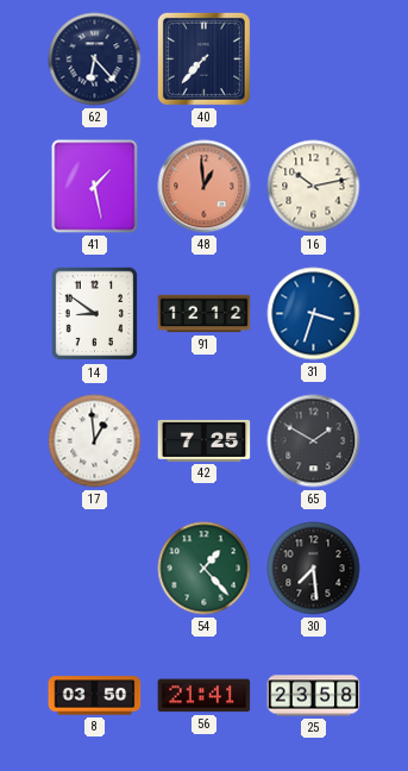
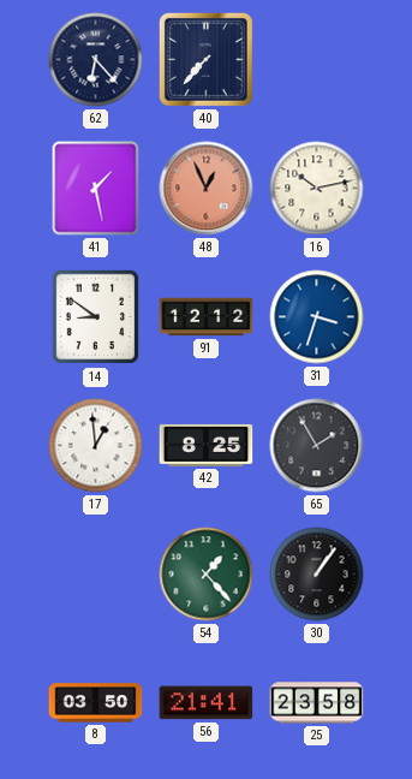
48: 12:59 -> 12:56 (207, 189)
42: 7:25 -> 8:25 (207, 445)
65: 1:50 -> 1:55 (317, 446)
30: 7:29 -> 1:06 (317, 575)
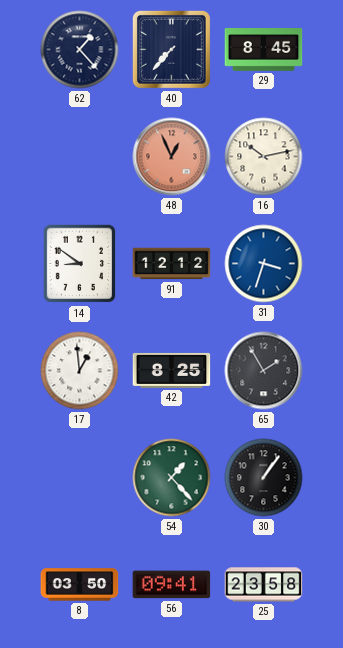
62: 6:23 -> 1:23 (80, 50)
29: none -> 8:45 (264, 50)
41: 1:28 -> none (96, 189)
56: 21:41 -> 09:41 (172, 585)
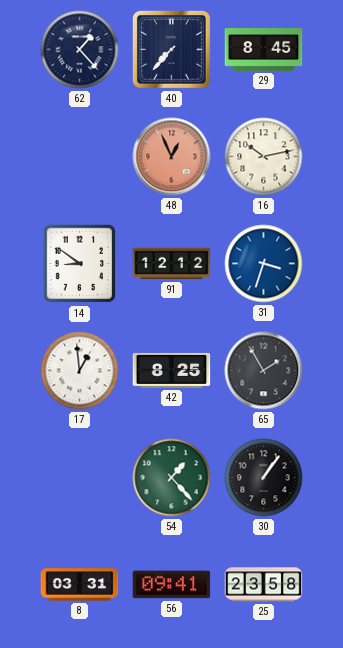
8: 03:50 -> 03:31 (80, 585)
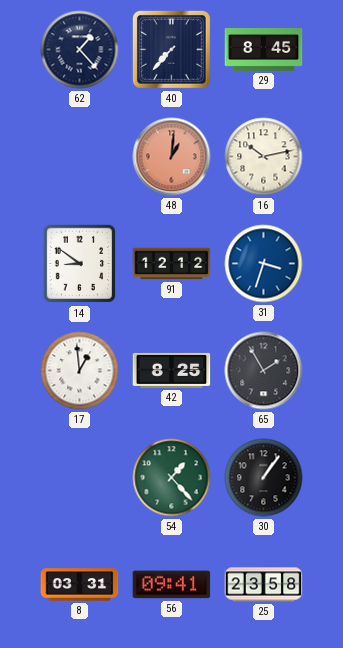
48: 12:56 -> 1:01 (172, 157)
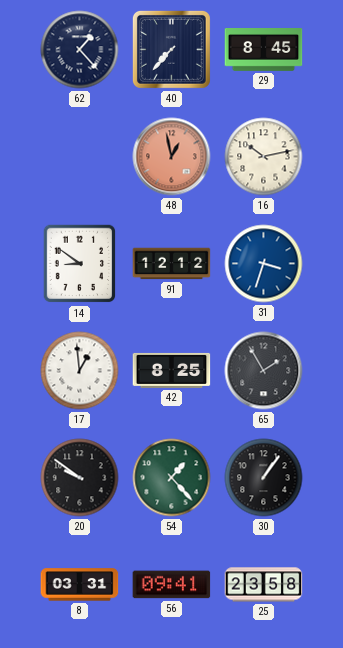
48: 1:01 -> 12:58 (172, 157)
20: none -> 9:51 (80, 478)
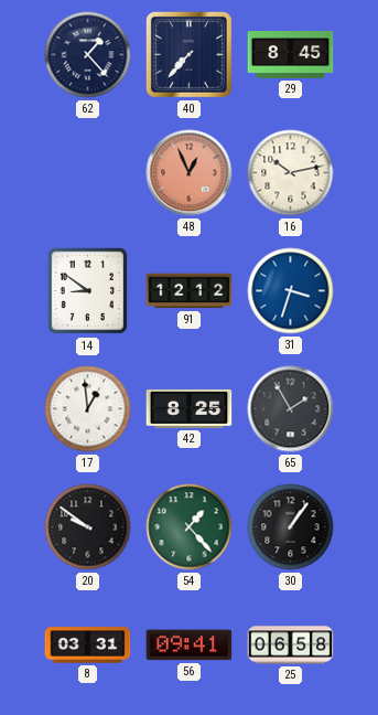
48: 12:58 -> 12:56 (190, 173)
25: 23:58 -> 06:58 (291, 645)
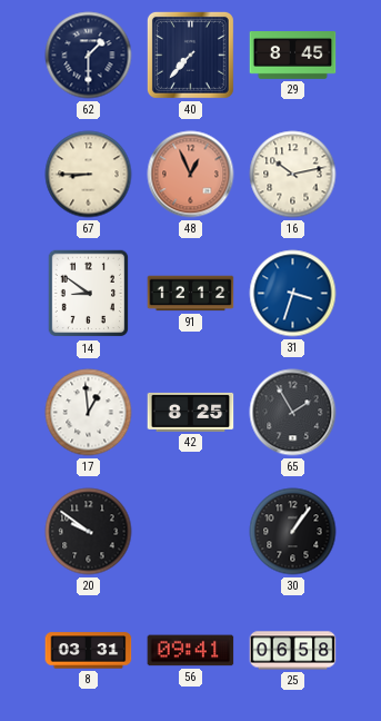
62: 1:23 -> 1:30 (89, 56)
67: none -> 8:45 (89, 175)
54: 1:23 -> none (190, 527)
